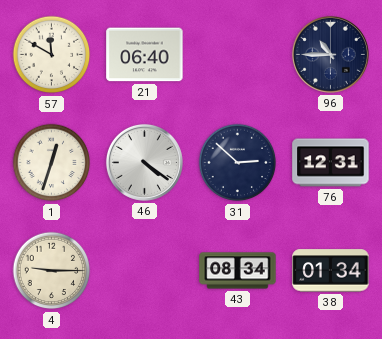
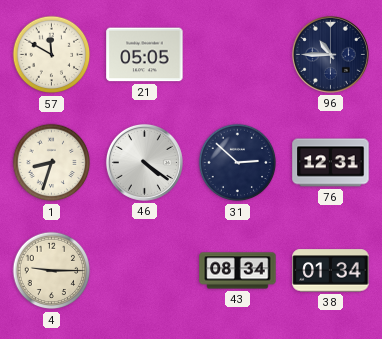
21: 06:40 -> 05:05 (145, 55)
1: 12:33 -> 8:33 (52, 163)
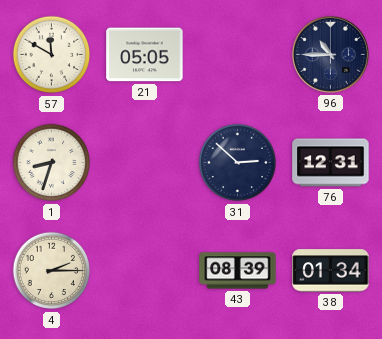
46: 4:21 -> none (144, 162)
4: 9:15 -> 2:15 (52, 271)
43: 08:34 -> 08:39 (238, 271)
